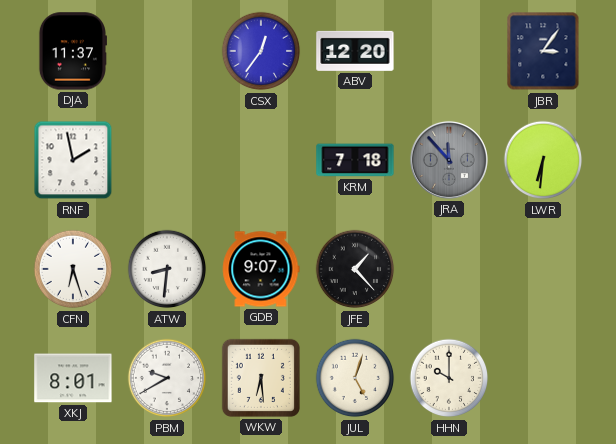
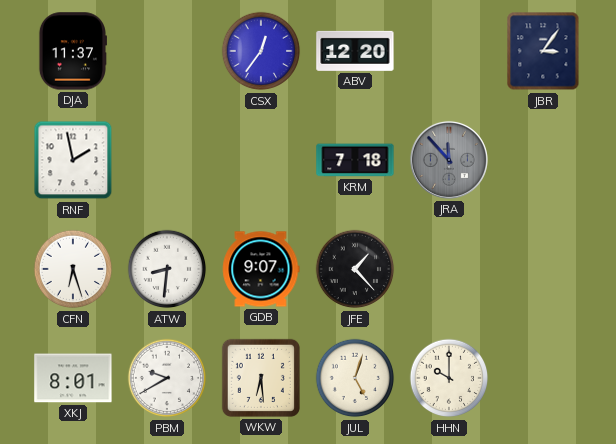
LWR: 6:31 -> none (543, 160)
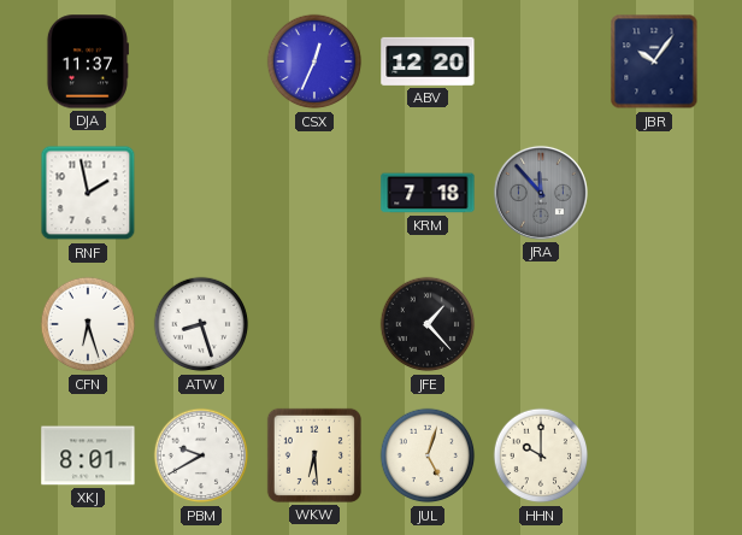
CSX: 12:36 -> 12:34 (314, 61)
JBR: 3:06 -> 10:06 (654, 61)
ATW: 8:31 -> 8:27 (201, 324)
GDB: 9:07 -> none (261, 269)
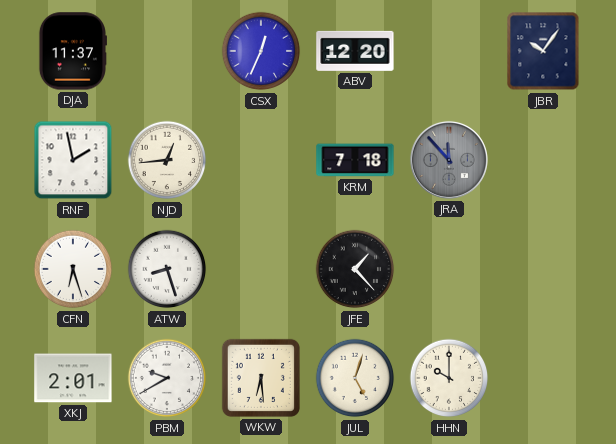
NJD: none -> 12:44 (167, 160)
XKJ: 8:01 -> 2:01 (73, 378)
